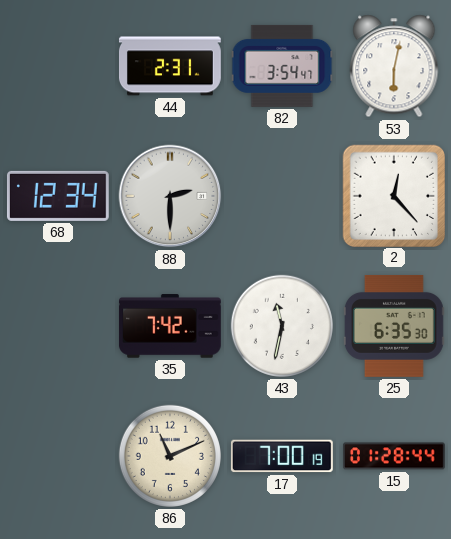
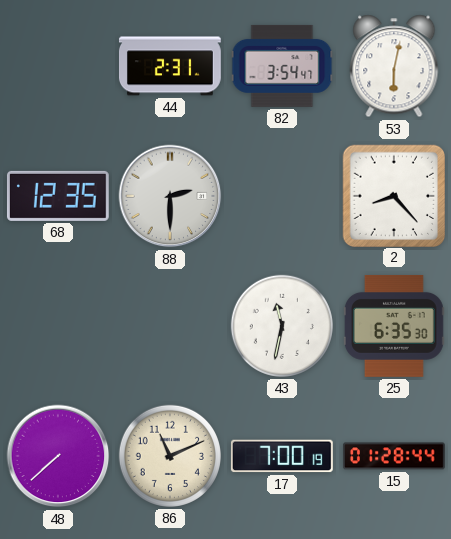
68: 12:34 -> 12:35 (58, 196)
2: 12:23 -> 8:23 (393, 195)
35: 7:42 -> none (170, 326)
48: none -> 7:38 (58, 456)
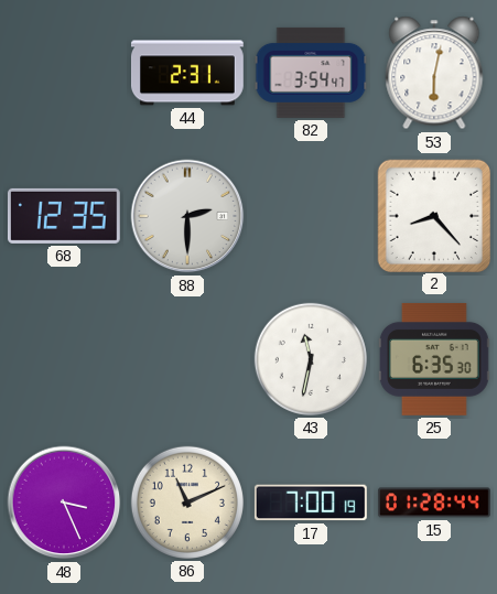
48: 7:38 -> 3:26 (64, 503)
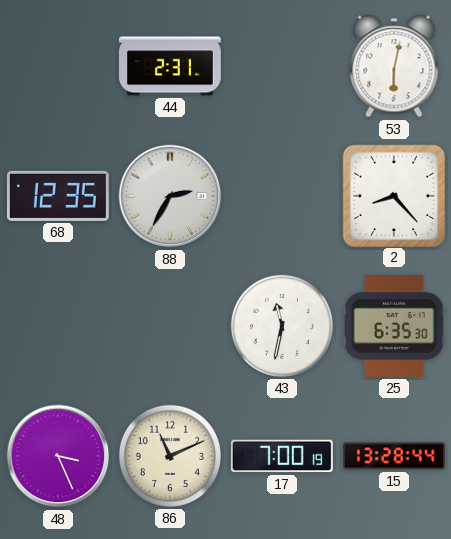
82: 3:54 -> none (311, 73)
88: 2:30 -> 2:35 (170, 196)
15: 01:28 -> 13:28 (394, 456)
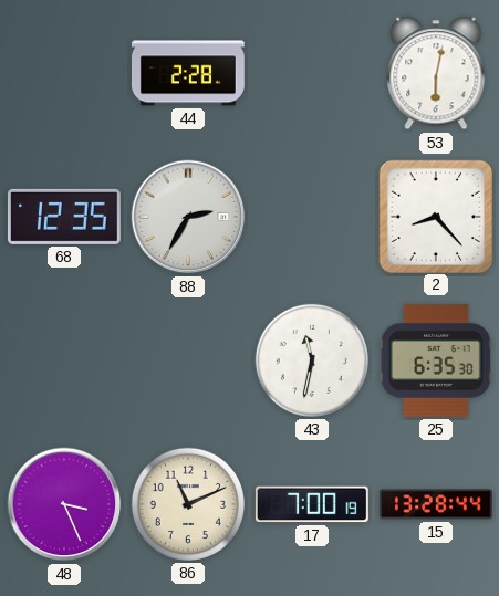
44: 2:31 -> 2:28 (188, 73)
